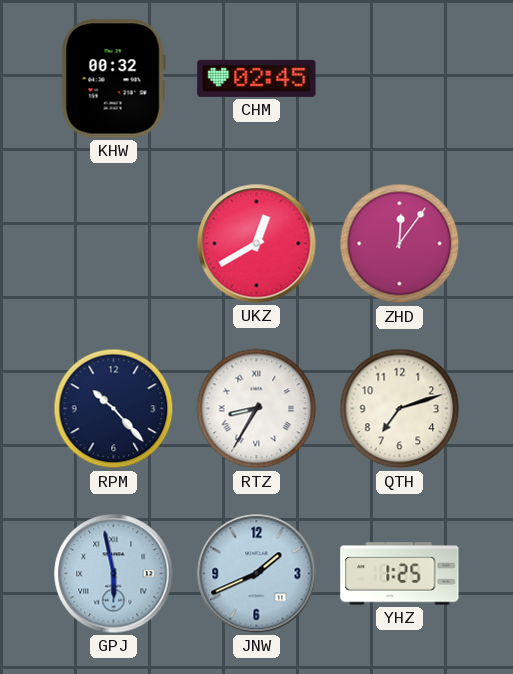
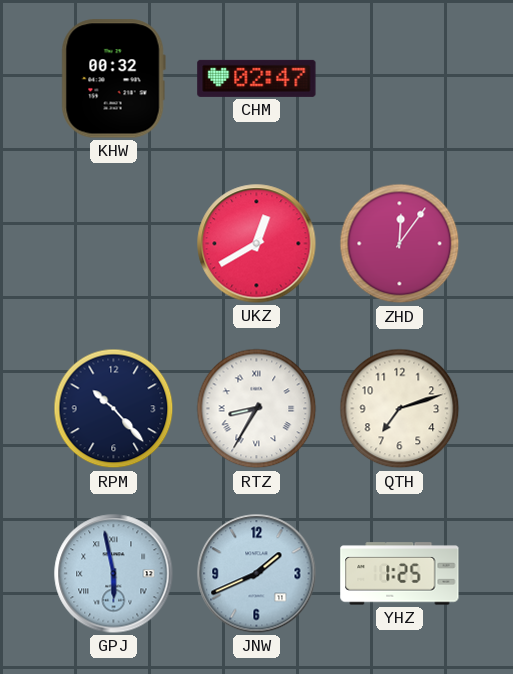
CHM: 02:45 -> 02:47 (257, 78)
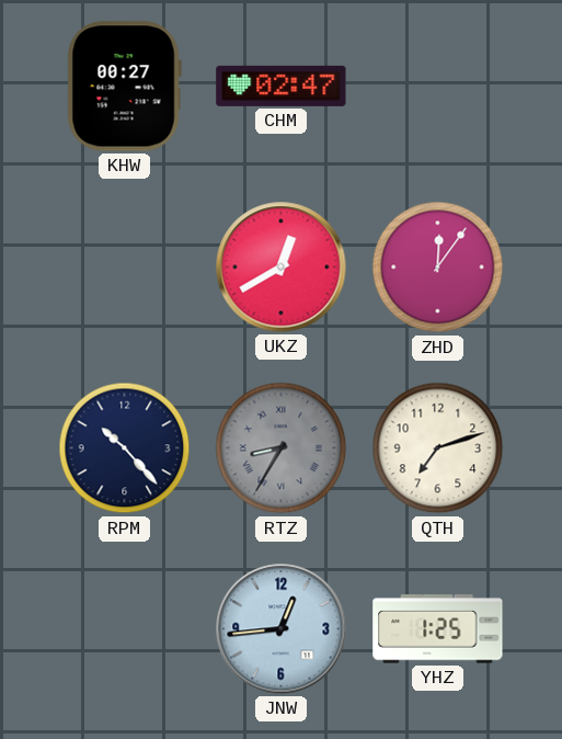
KHW: 00:32 -> 00:27 (124, 87)
RTZ dial: white -> grey (282, 448)
GPJ: 5:58 -> none (114, 574)
JNW: 1:41 -> 12:44 (282, 629)
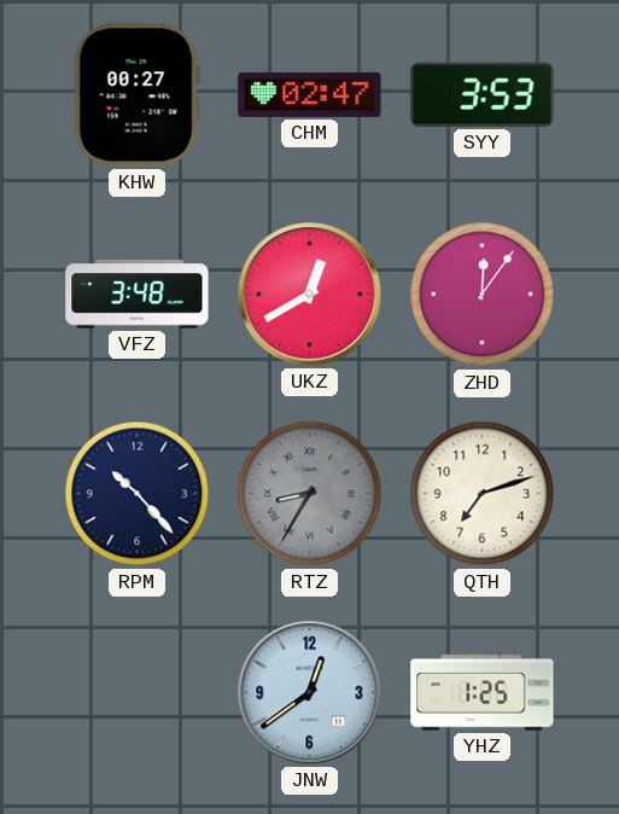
SYY: none -> 3:53 (483, 94)
VFZ: none -> 3:48 (138, 295)
JNW: 12:44 -> 12:39 (310, 693)
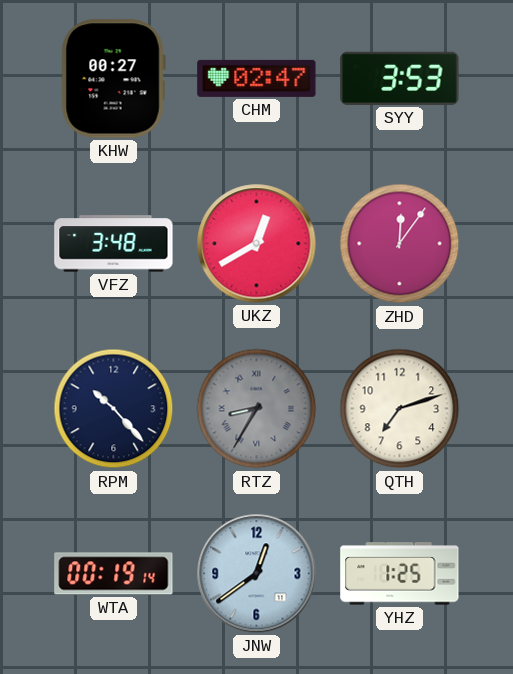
WTA: none -> 00:19 (114, 574)
